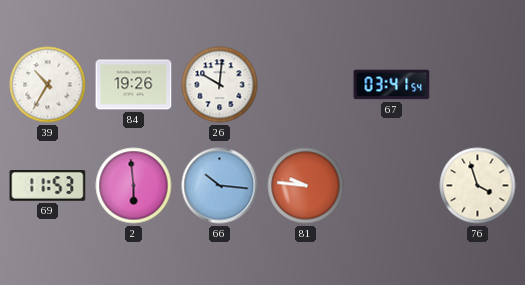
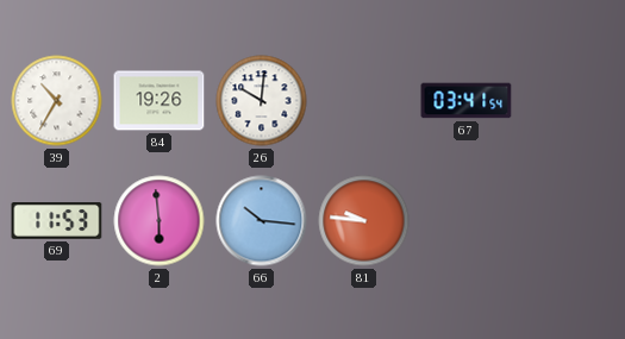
76: 3:57 -> none (478, 186)
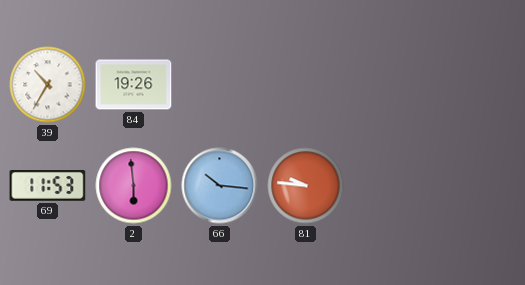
26: 10:01 -> none (262, 101)
67: 03:41 -> none (467, 101)
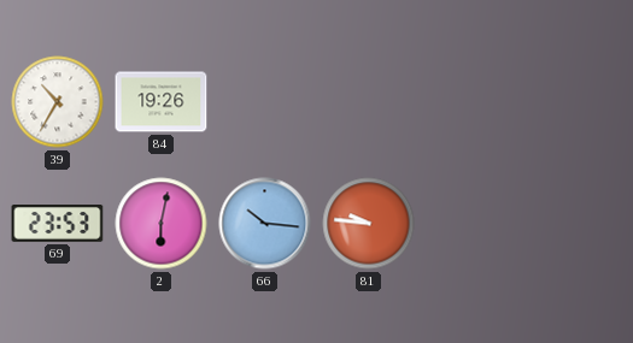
69: 11:53 -> 23:53 (58, 224)
2: 5:59 -> 6:02 (162, 224)
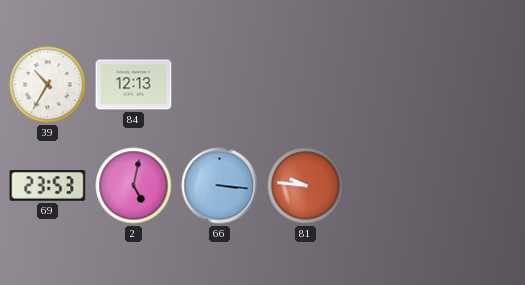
84: 19:26 -> 12:13 (134, 85)
2: 6:02 -> 5:02 (134, 186)
66: 10:16 -> 3:16 (220, 186)
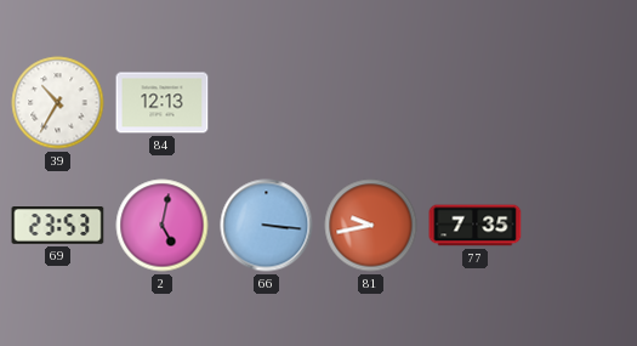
81: 9:46 -> 9:43 (371, 226)
77: none -> 7:35 (476, 226)
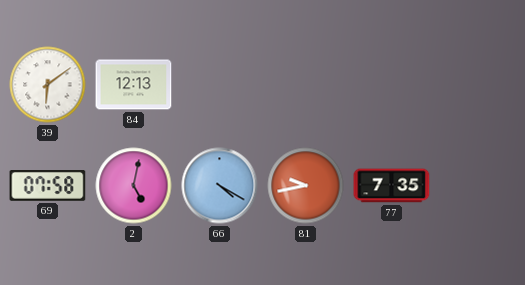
39: 10:35 -> 6:09 (48, 85)
69: 23:53 -> 07:58 (48, 186)
66: 3:16 -> 4:20 (220, 186)
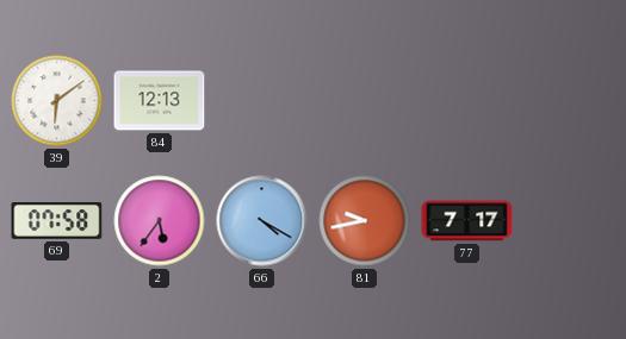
2: 5:02 -> 5:36 (160, 221)
77: 7:35 -> 7:17 (467, 221)
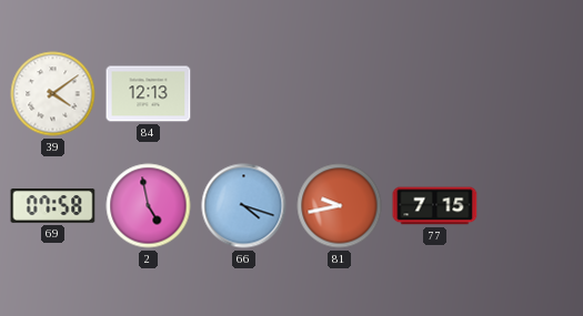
39: 6:09 -> 4:09 (53, 94)
2: 5:36 -> 4:58 (149, 206)
66: 4:20 -> 4:18 (244, 206)
77: 7:17 -> 7:15 (435, 206)
